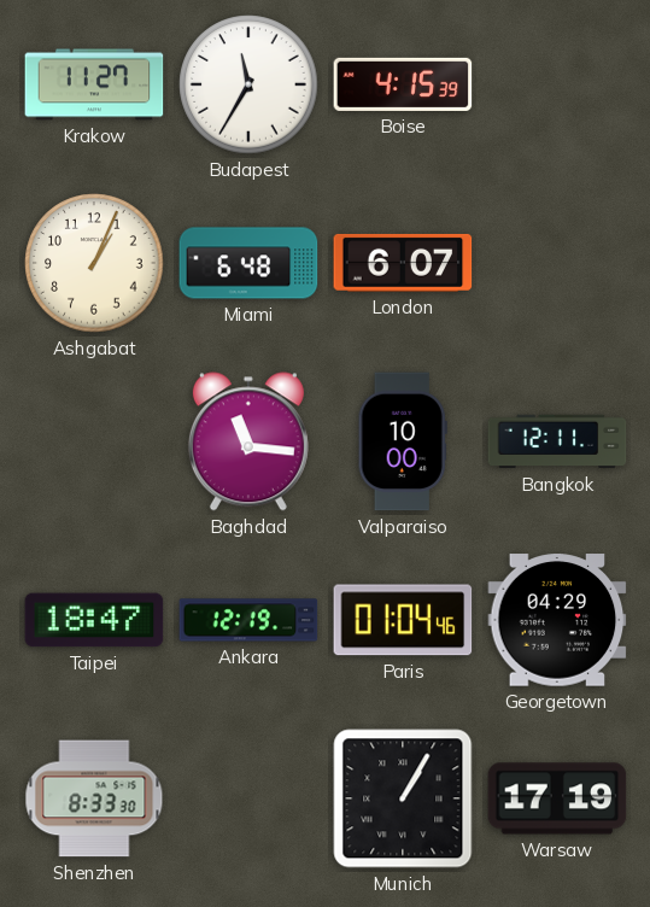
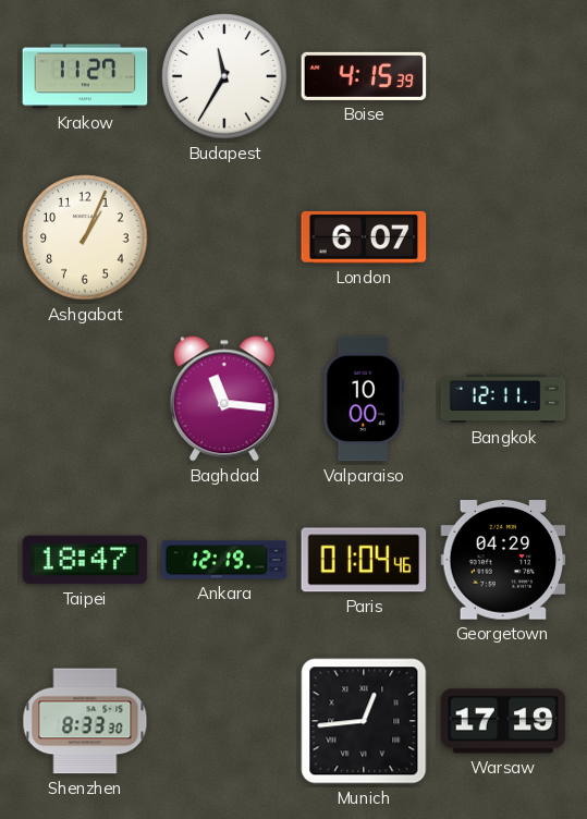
Miami: 6:48 -> none (248, 263)
Munich: 1:05 -> 12:44 (364, 721)
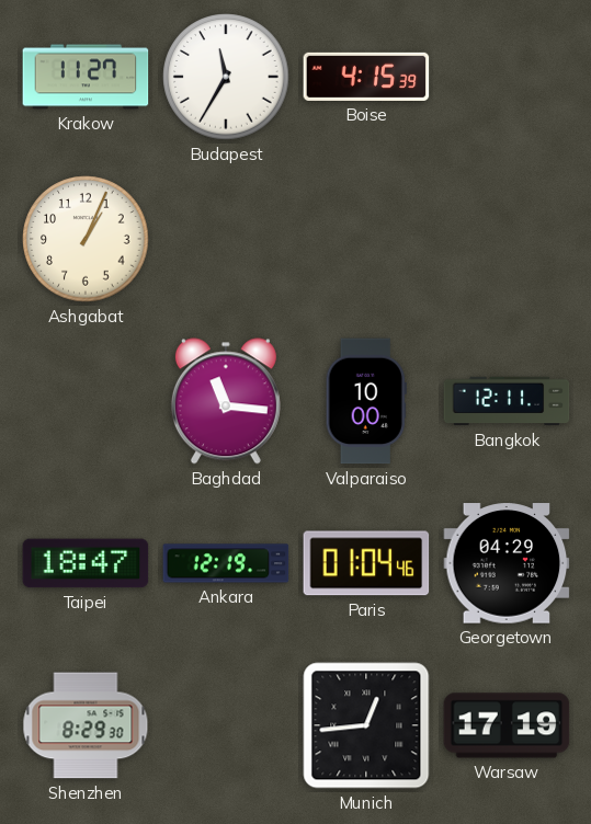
London: 6:07 -> none (364, 237)
Shenzhen: 8:33 -> 8:29 (86, 725)
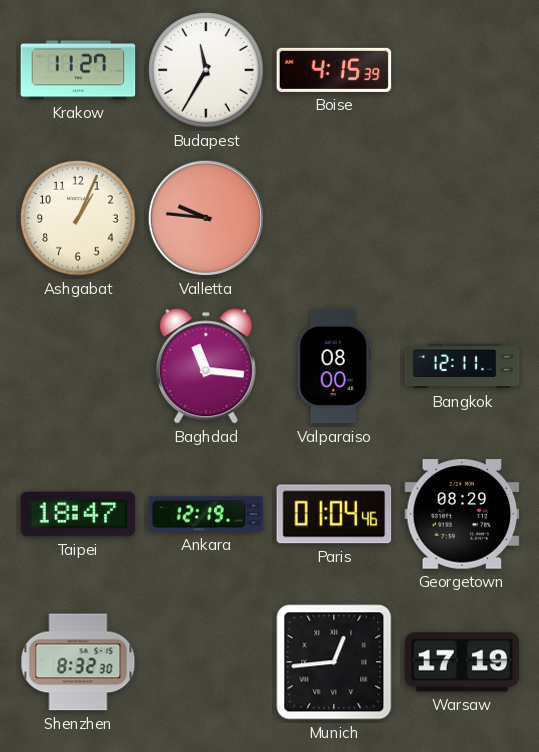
Valletta: none -> 9:46 (206, 218)
Valparaiso: 10:00 -> 08:00 (334, 366)
Georgetown: 04:29 -> 08:29 (462, 514)
Shenzhen: 8:29 -> 8:32 (78, 662)
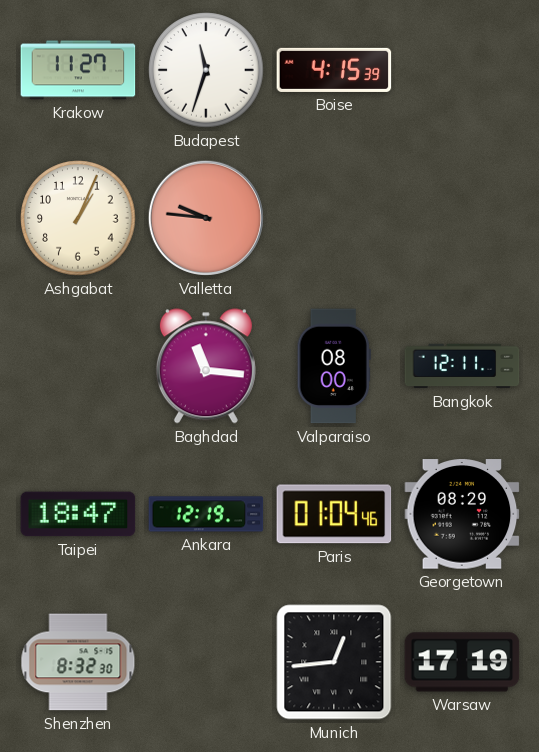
Budapest: 11:35 -> 11:33 (206, 70)
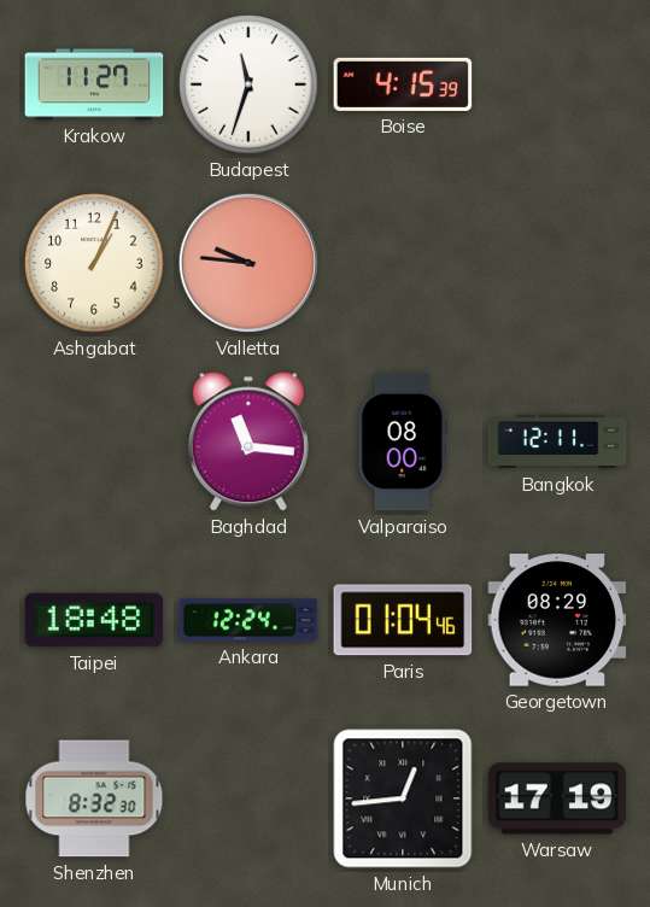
Taipei: 18:47 -> 18:48 (94, 620)
Ankara: 12:19 -> 12:24 (248, 620)
